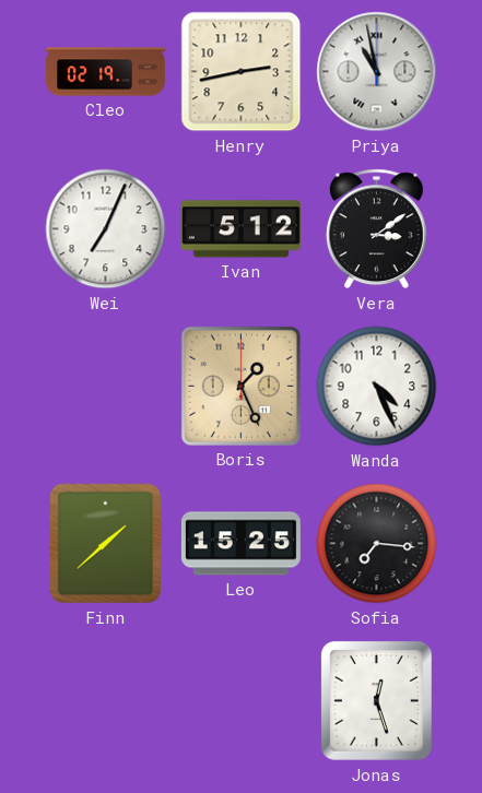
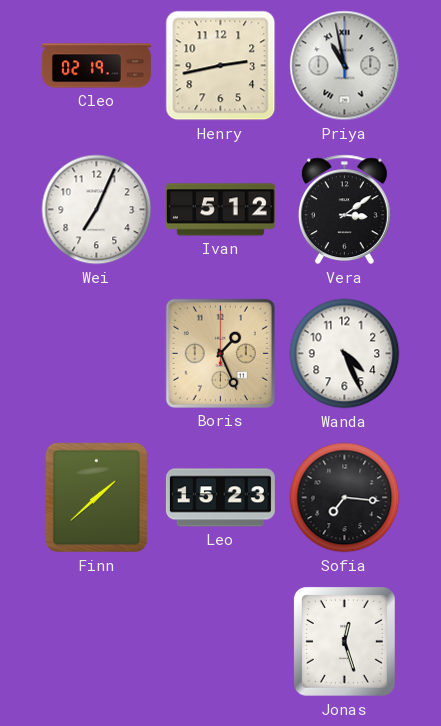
Leo: 15:25 -> 15:23 (220, 498)
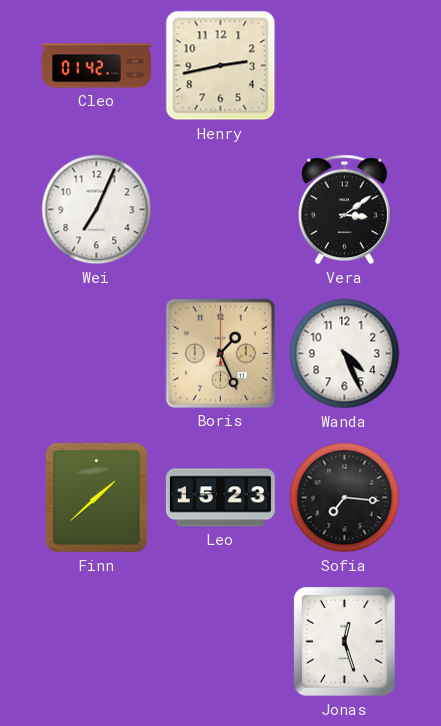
Cleo: 02:19 -> 01:42 (96, 66)
Priya: 10:58 -> none (345, 66)
Ivan: 5:12 -> none (220, 210)
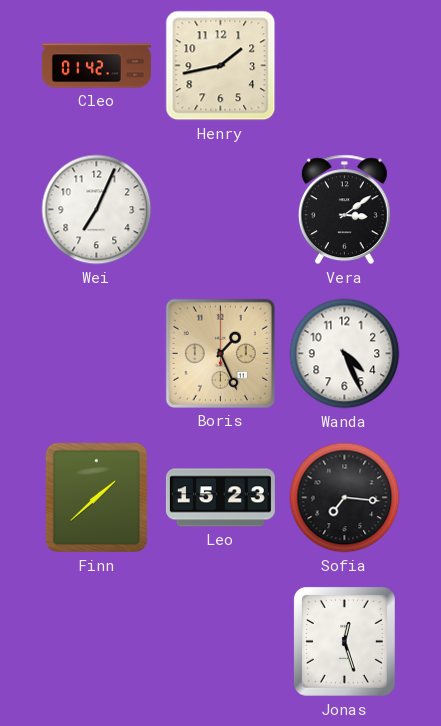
Henry: 2:43 -> 1:43 (221, 66)
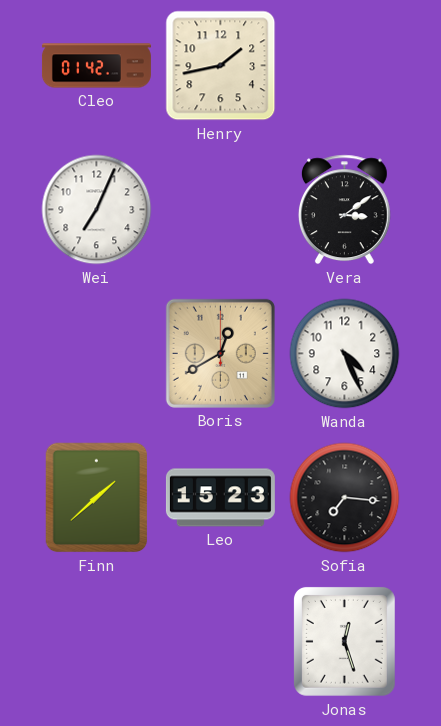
Boris: 1:26 -> 12:40 (220, 353)
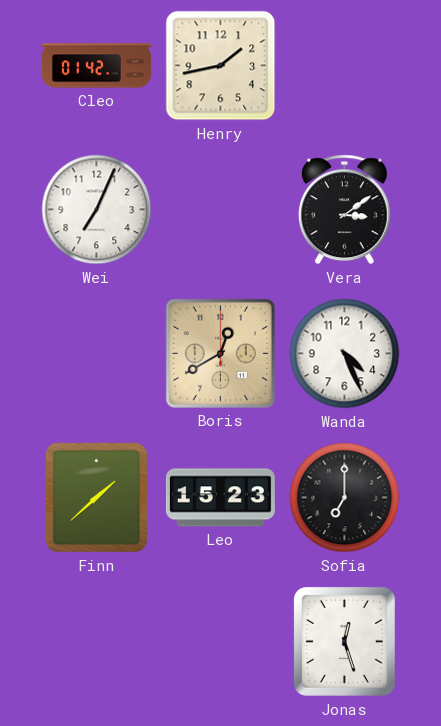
Sofia: 7:16 -> 7:00 (345, 498)
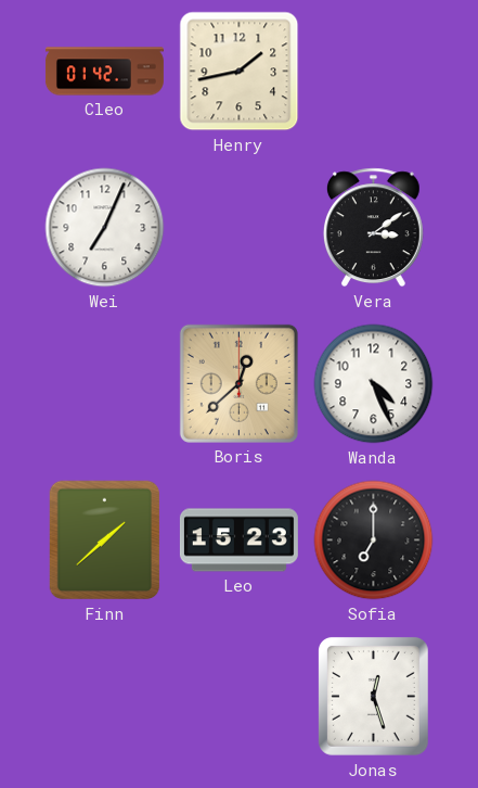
Boris: 12:40 -> 12:38 (238, 383)
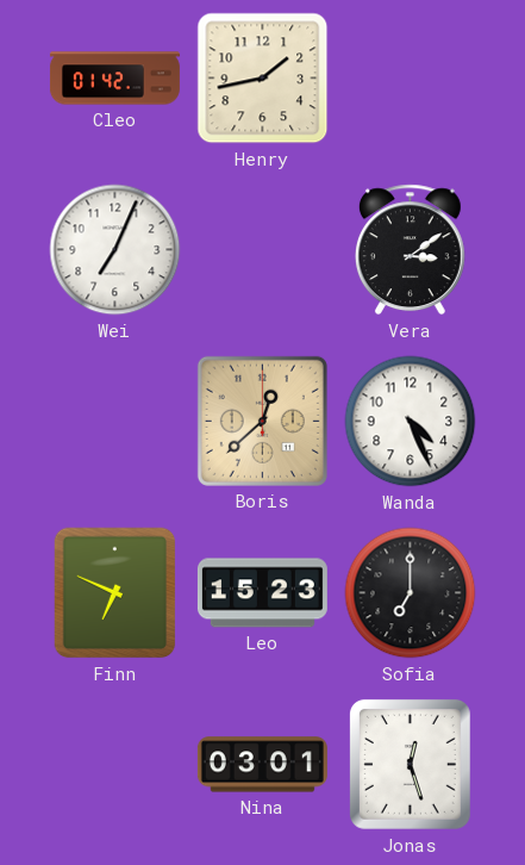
Finn: 1:38 -> 6:49 (115, 593)
Nina: none -> 03:01 (262, 765)
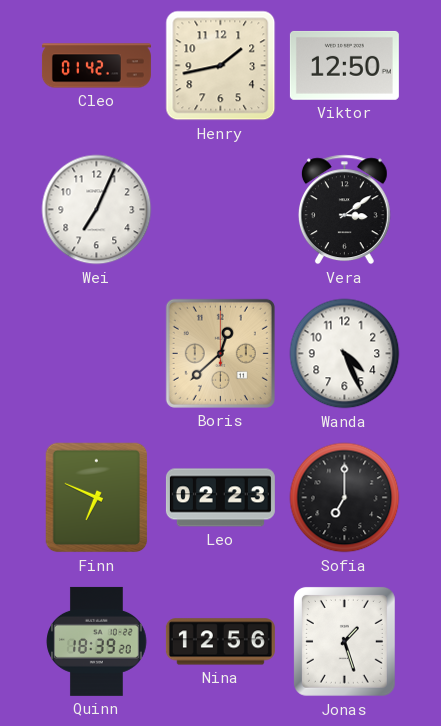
Viktor: none -> 12:50 (344, 65)
Leo: 15:23 -> 02:23 (220, 498)
Quinn: none -> 18:39 (97, 641)
Nina: 03:01 -> 12:56 (220, 642)
Jonas: 12:27 -> 1:27 (344, 641)
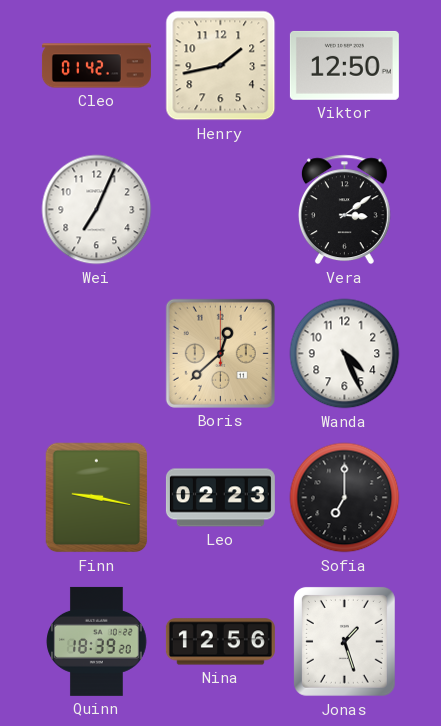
Finn: 6:49 -> 9:17 (97, 498)
